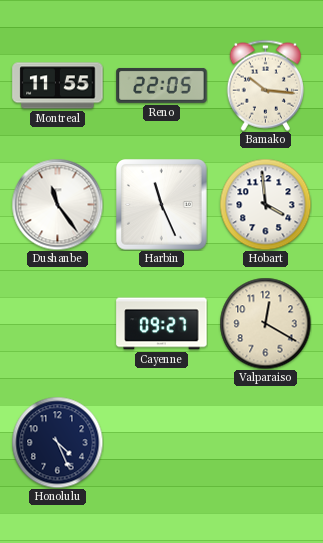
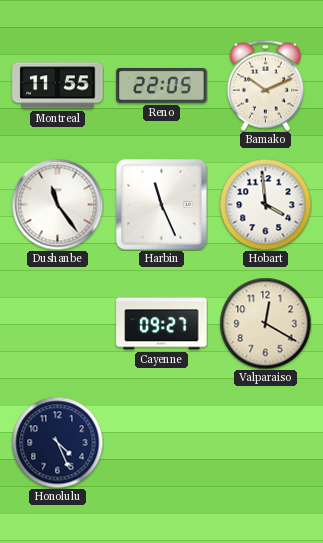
Bamako: 10:16 -> 10:11 (265, 85)
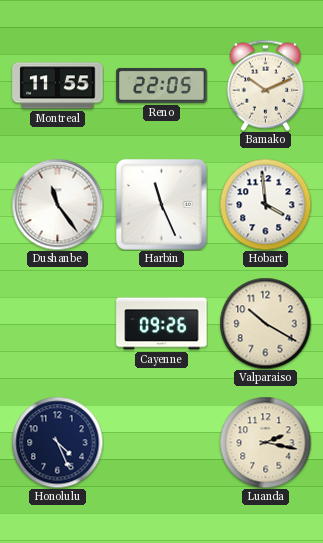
Cayenne: 09:27 -> 09:26 (162, 324)
Valparaiso: 12:20 -> 10:20 (265, 323)
Luanda: none -> 2:17 (265, 442)
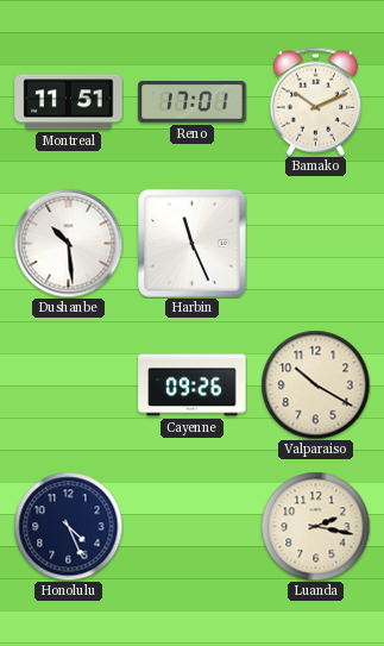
Montreal: 11:55 -> 11:51 (69, 102)
Reno: 22:05 -> 17:01 (193, 102)
Dushanbe: 11:24 -> 10:29 (68, 243)
Hobart: 3:59 -> none (265, 204)
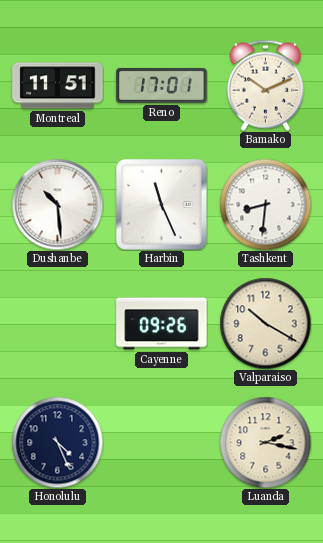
Tashkent: none -> 8:31 (265, 204)
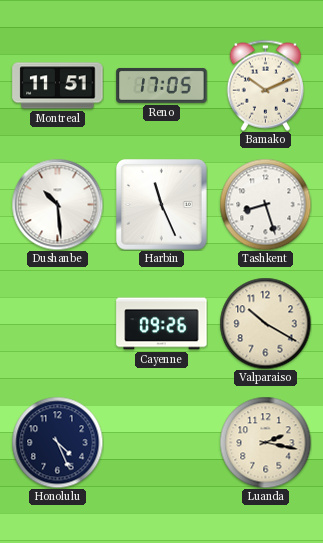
Reno: 17:01 -> 17:05 (162, 86)
Tashkent: 8:31 -> 8:27 (265, 204)
